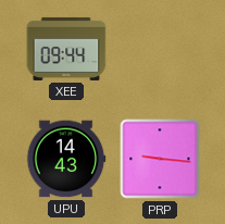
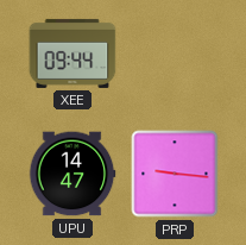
UPU: 14:43 -> 14:47 (72, 174)
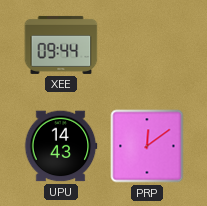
UPU: 14:47 -> 14:43 (61, 146)
PRP: 9:16 -> 12:09 (147, 146)
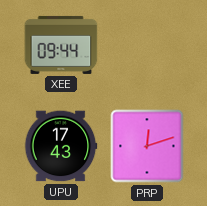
UPU: 14:43 -> 17:43 (61, 146)
PRP: 12:09 -> 12:12 (147, 146)
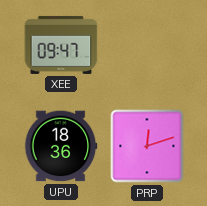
XEE: 09:44 -> 09:47 (61, 45)
UPU: 17:43 -> 18:36 (61, 146)
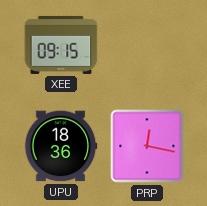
XEE: 09:47 -> 09:15 (61, 45)
PRP: 12:12 -> 12:17 (147, 146)
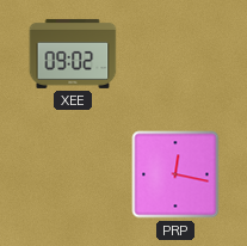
XEE: 09:15 -> 09:02 (73, 54)
UPU: 18:36 -> none (61, 146)
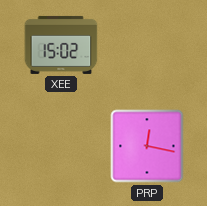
XEE: 09:02 -> 15:02 (61, 45)
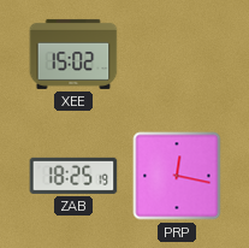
ZAB: none -> 18:25 (73, 176)
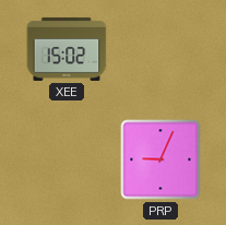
ZAB: 18:25 -> none (73, 176)
PRP: 12:17 -> 9:04 (160, 159)
